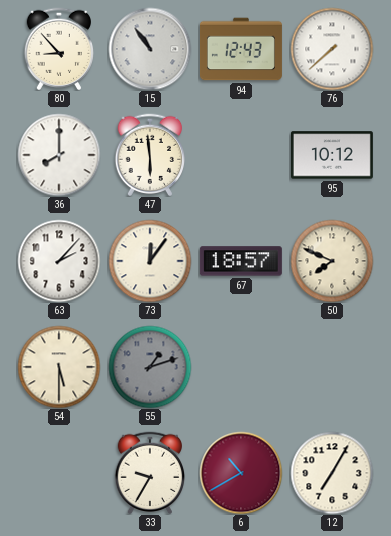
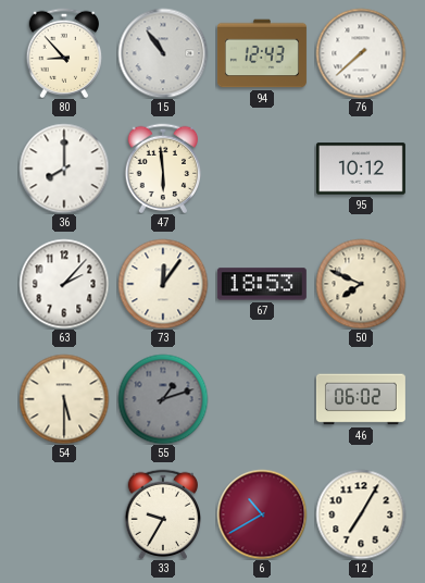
67: 18:57 -> 18:53 (262, 284)
46: none -> 06:02 (361, 399)
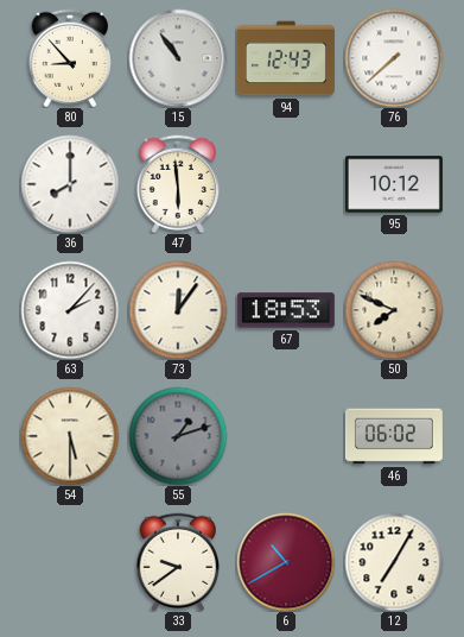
33: 9:35 -> 9:39 (178, 561)
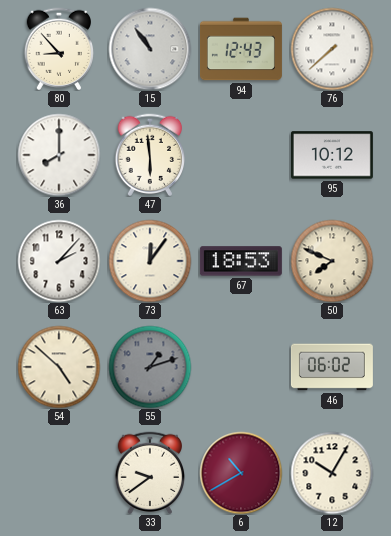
54: 5:30 -> 4:52 (59, 367)
12: 7:05 -> 10:05 (332, 473)
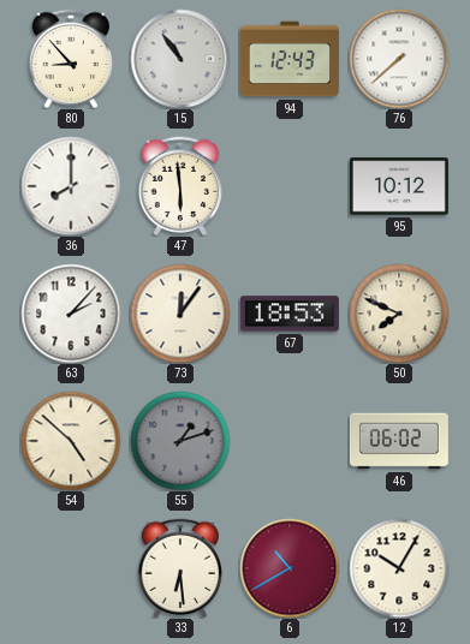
33: 9:39 -> 6:29 (180, 567)
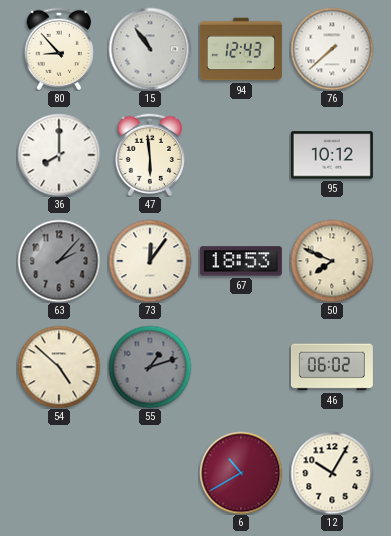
63 dial: white -> grey (59, 261)
33: 6:29 -> none (180, 567)
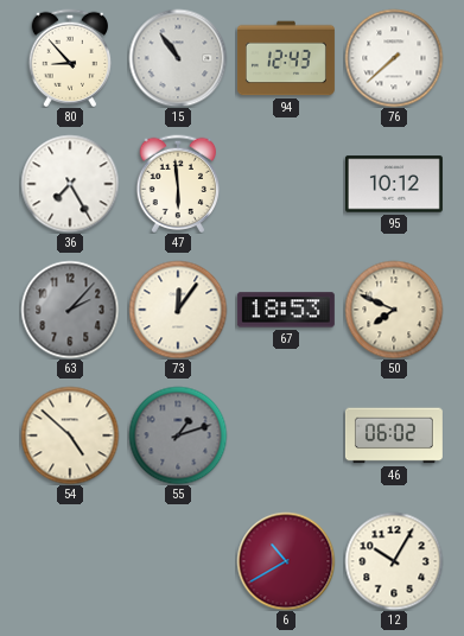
36: 8:00 -> 7:25 (70, 184)
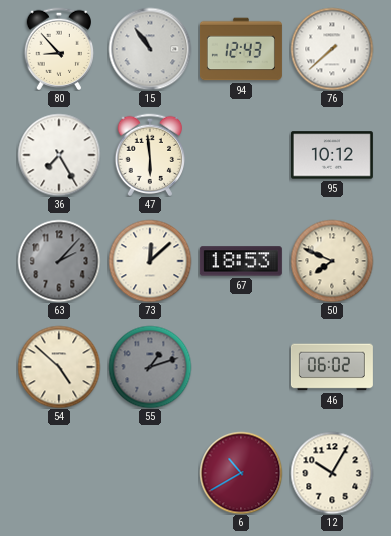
73: 12:06 -> 12:08 (150, 261)
